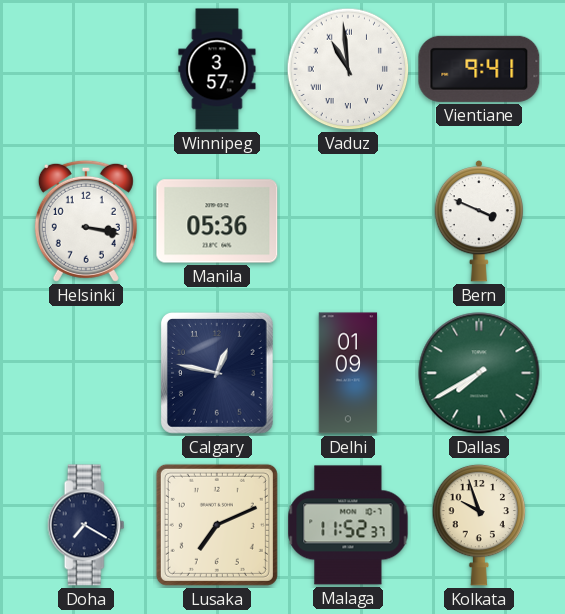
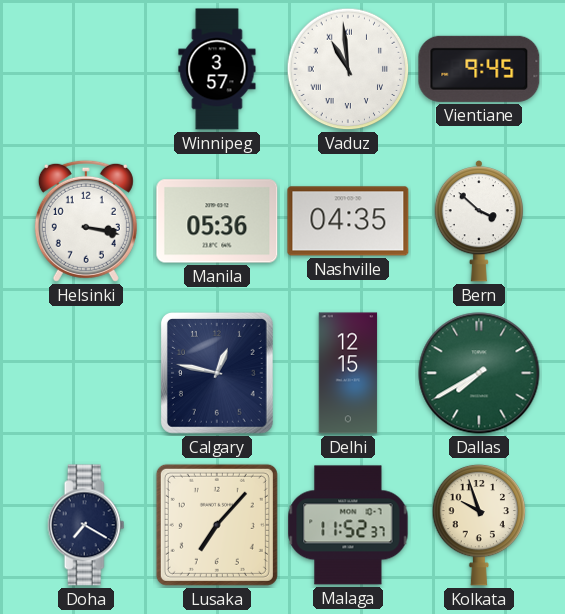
Vientiane: 9:41 -> 9:45 (479, 69)
Nashville: none -> 04:35 (348, 221)
Bern: 3:49 -> 3:52 (478, 222)
Delhi: 01:09 -> 12:15 (348, 373)
Lusaka: 7:11 -> 7:07 (217, 525)
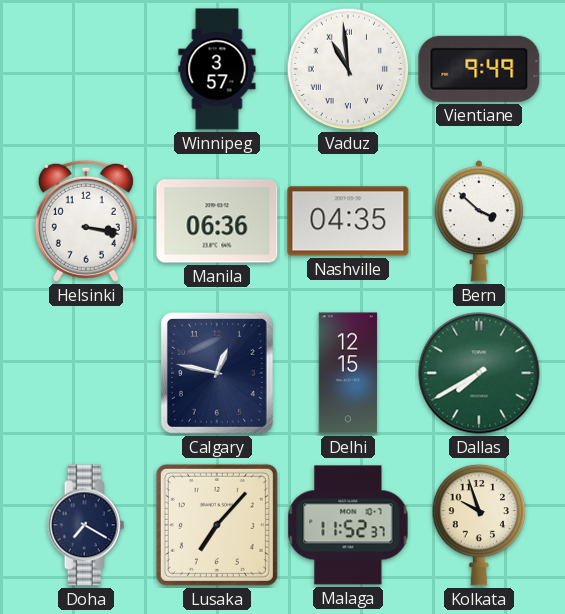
Vientiane: 9:45 -> 9:49 (479, 69)
Manila: 05:36 -> 06:36 (217, 221)
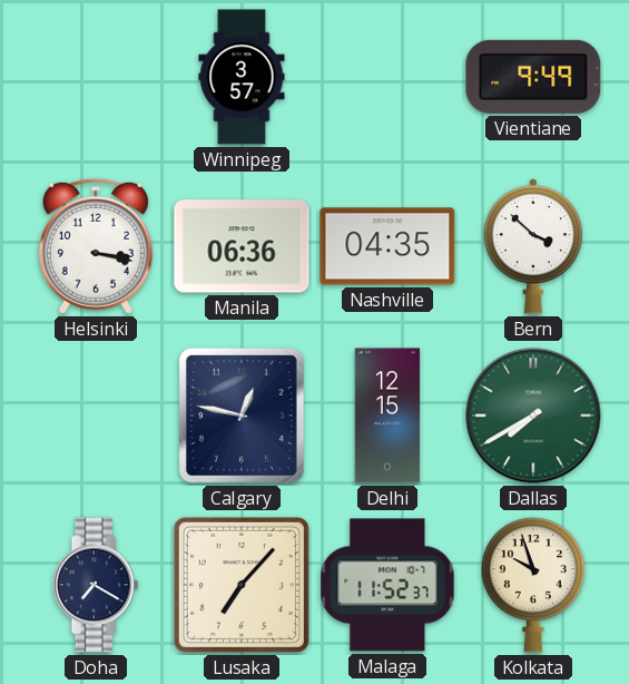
Vaduz: 10:59 -> none (348, 69)
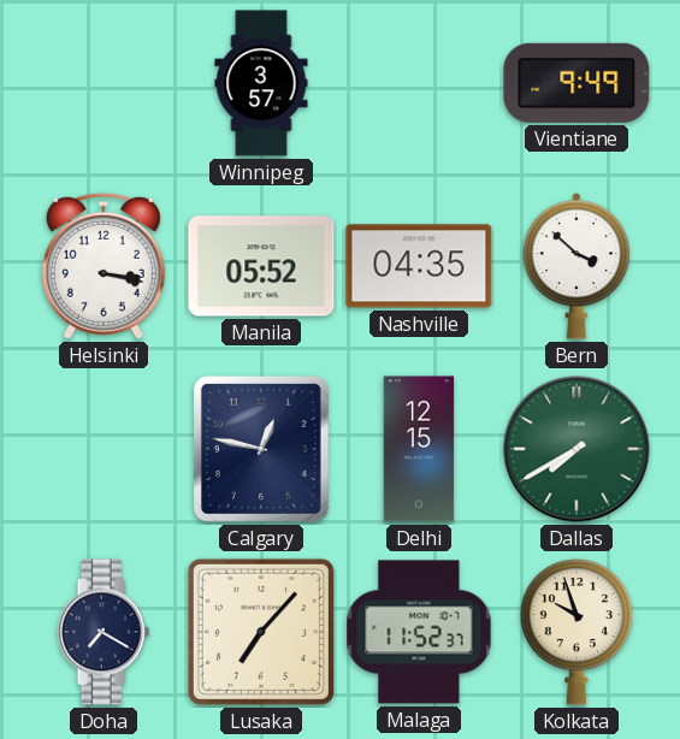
Manila: 06:36 -> 05:52 (261, 266)
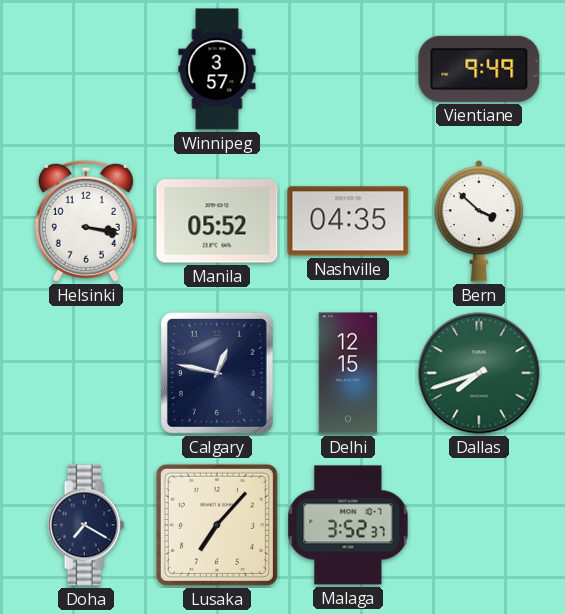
Dallas: 7:40 -> 7:42 (479, 373)
Malaga: 11:52 -> 3:52 (348, 525)
Kolkata: 9:57 -> none (576, 632)
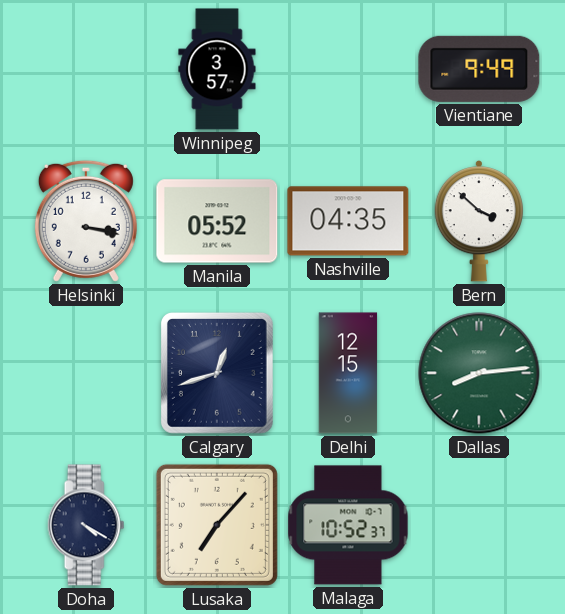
Calgary: 12:47 -> 12:42 (217, 373)
Dallas: 7:42 -> 8:14 (479, 373)
Doha: 7:20 -> 4:20 (86, 525)
Malaga: 3:52 -> 10:52 (348, 525)
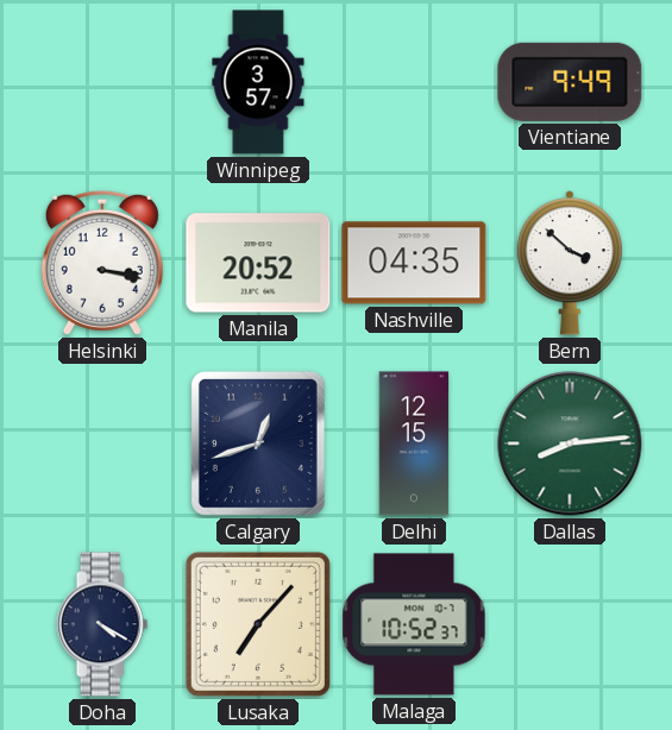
Manila: 05:52 -> 20:52 (258, 263)
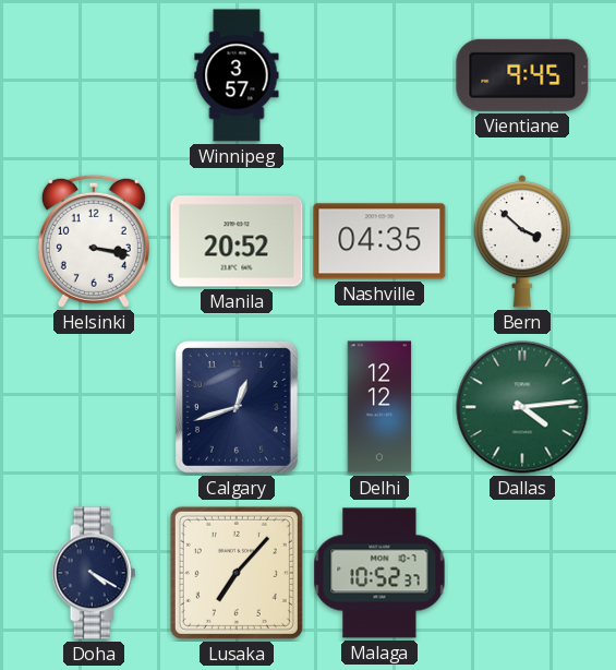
Vientiane: 9:49 -> 9:45 (522, 75)
Delhi: 12:15 -> 12:12 (379, 407)
Dallas: 8:14 -> 4:14 (522, 407)
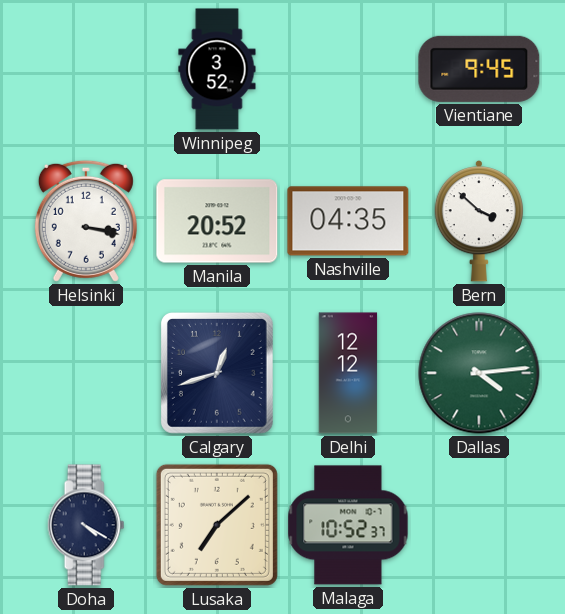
Winnipeg: 3:57 -> 3:52 (217, 69)
Lusaka: 7:07 -> 7:08 (217, 525)
